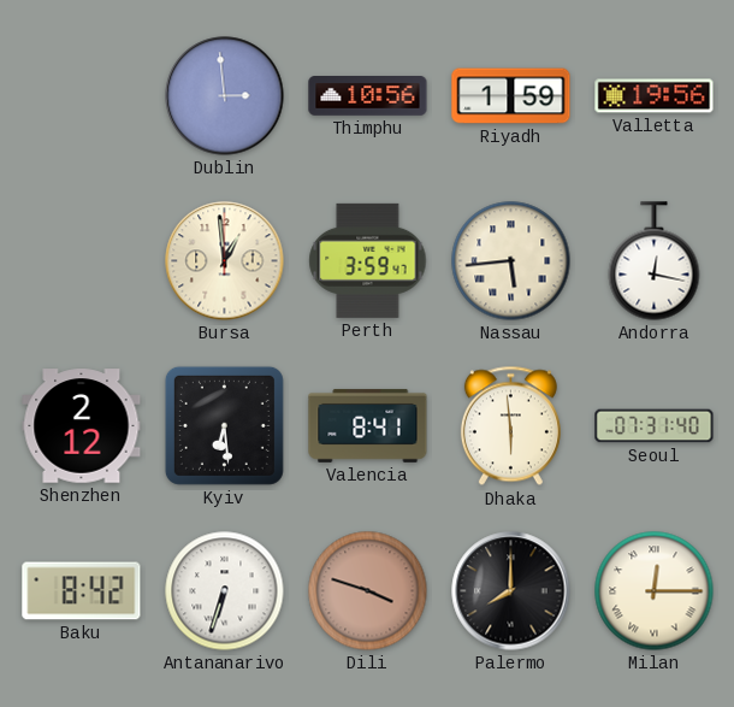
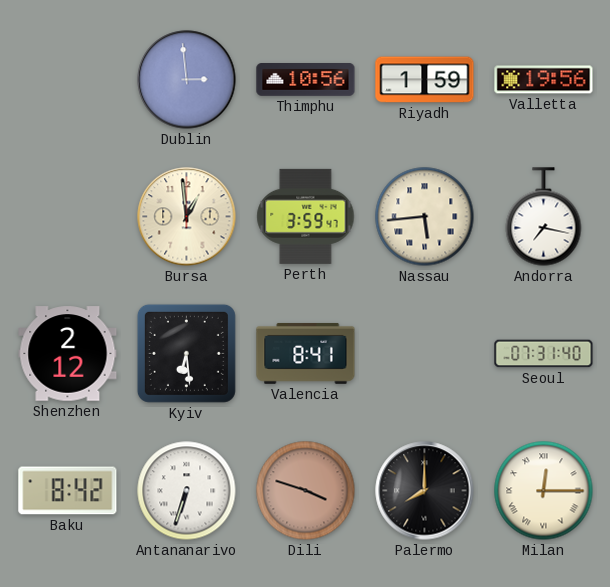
Andorra: 12:17 -> 7:17 (544, 217)
Dhaka: 5:59 -> none (510, 426)
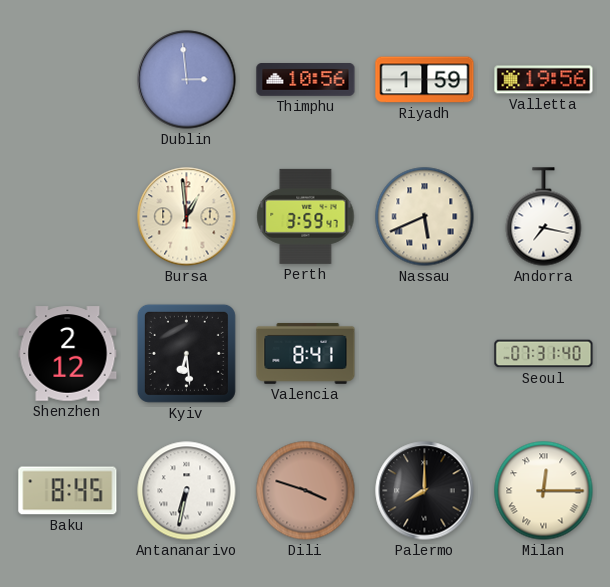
Nassau: 5:44 -> 5:41 (425, 217)
Baku: 8:42 -> 8:45 (68, 491)
Antananarivo: 6:33 -> 6:32 (187, 491)
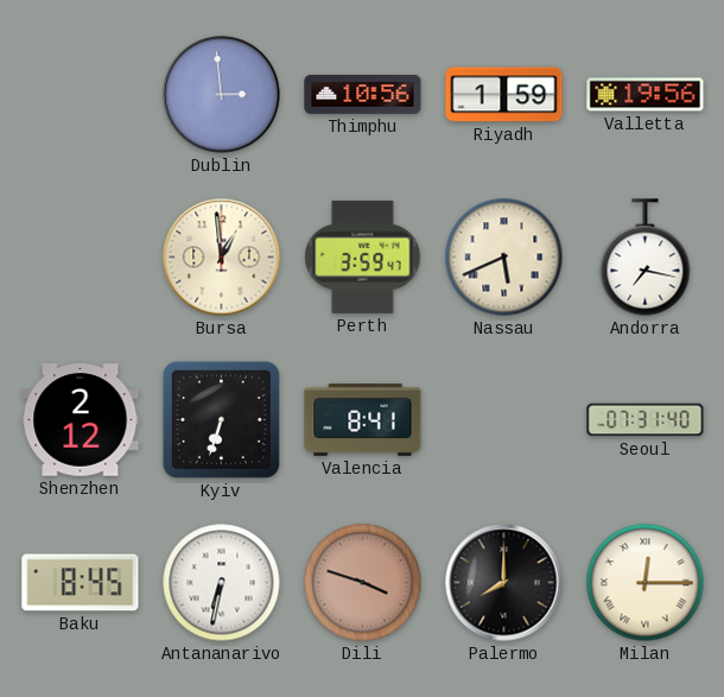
Kyiv: 6:29 -> 6:33 (221, 419)
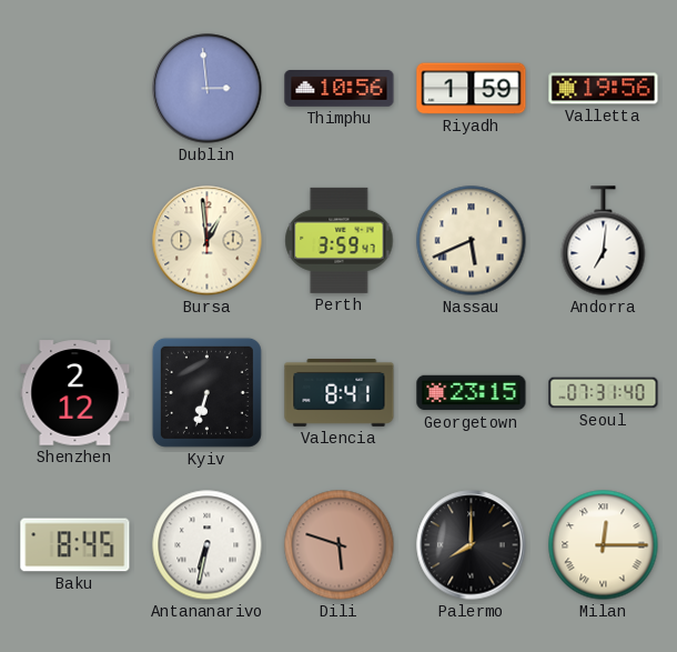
Andorra: 7:17 -> 7:01 (604, 241)
Georgetown: none -> 23:15 (472, 393)
Dili: 3:48 -> 5:48 (340, 545)
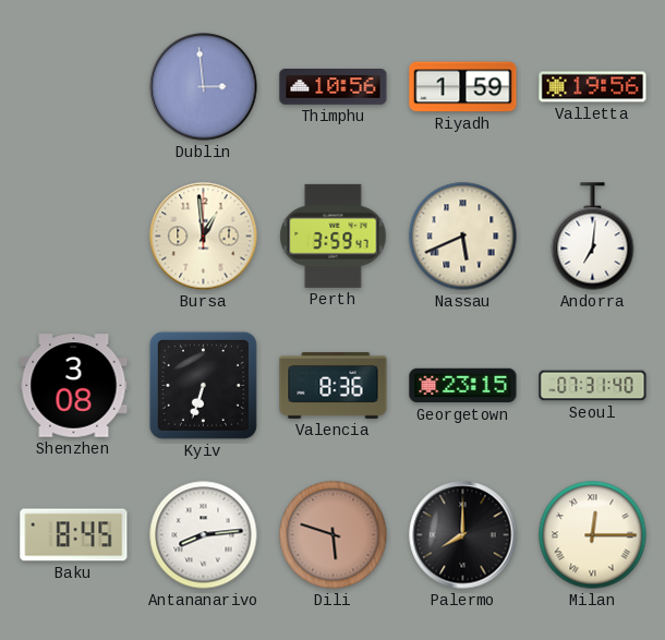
Shenzhen: 2:12 -> 3:08 (74, 386)
Valencia: 8:41 -> 8:36 (334, 385)
Antananarivo: 6:32 -> 8:14 (204, 535)
